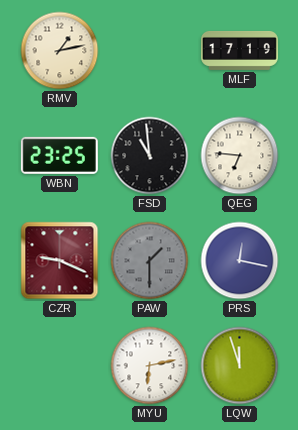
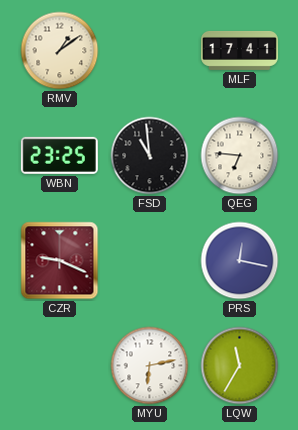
RMV: 1:13 -> 1:09 (60, 51)
MLF: 17:19 -> 17:41 (239, 50)
PAW: 1:30 -> none (150, 261)
LQW: 11:57 -> 11:35 (240, 366)
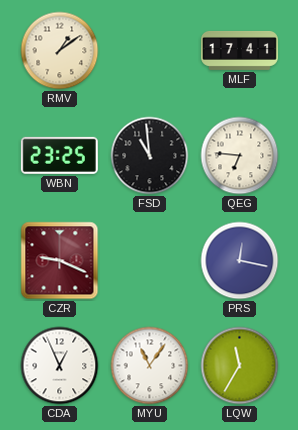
CDA: none -> 12:56 (60, 366)
MYU: 6:13 -> 11:06 (150, 366)
